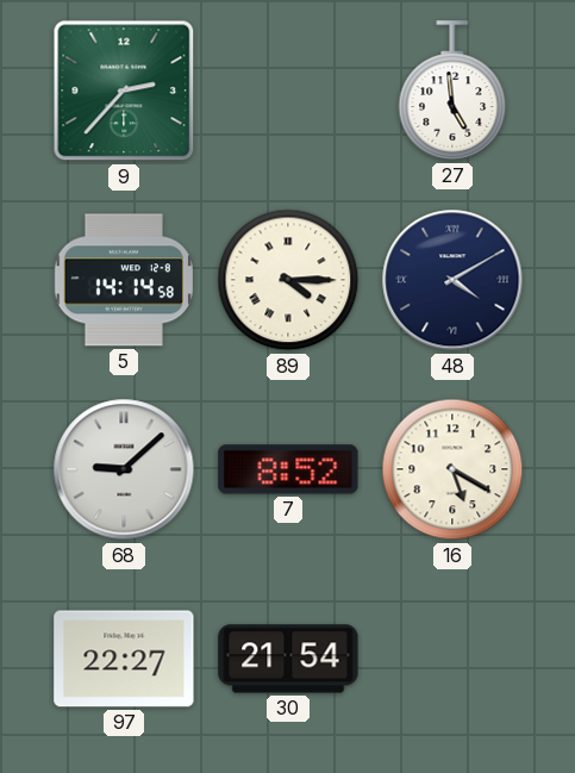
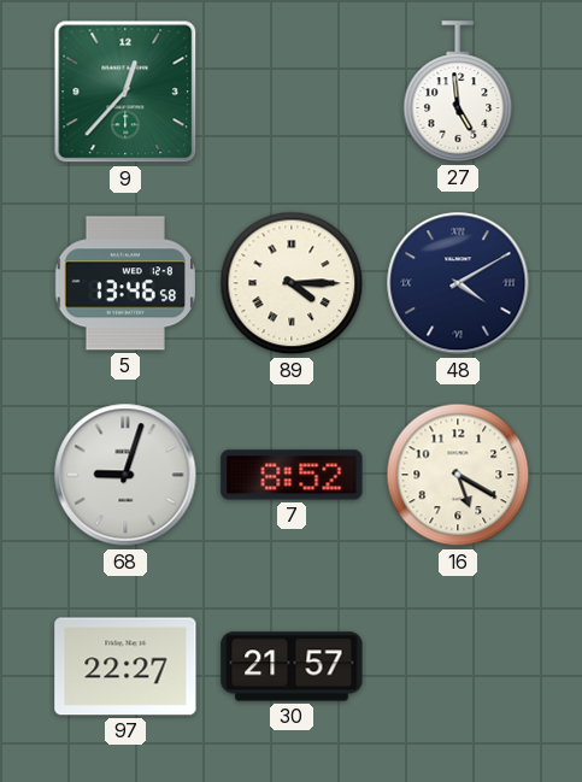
9: 2:37 -> 12:37 (125, 92)
5: 14:14 -> 13:46 (125, 283)
68: 9:08 -> 9:03 (125, 475)
30: 21:54 -> 21:57 (292, 666)
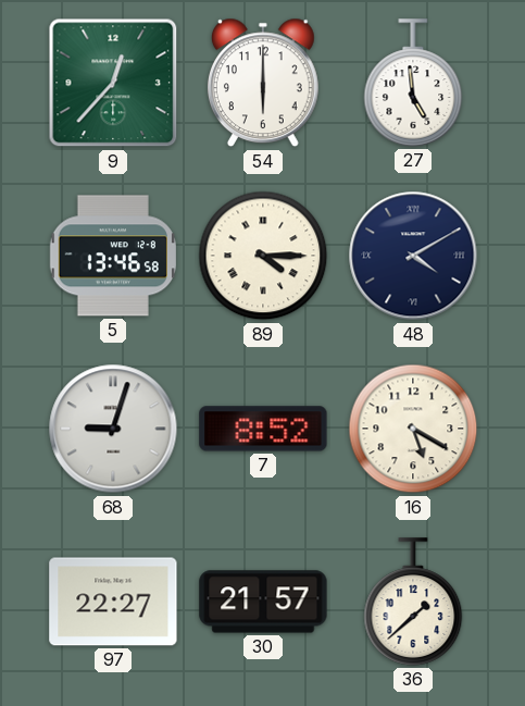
54: none -> 6:00 (263, 83)
36: none -> 1:38 (413, 602)
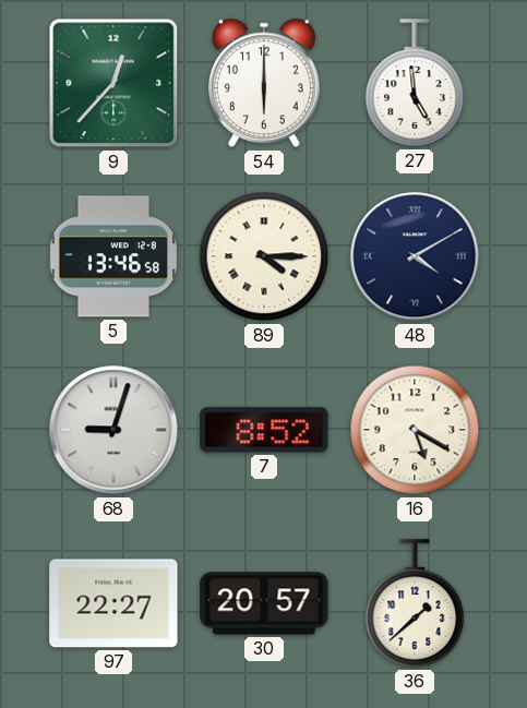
30: 21:57 -> 20:57 (264, 603)
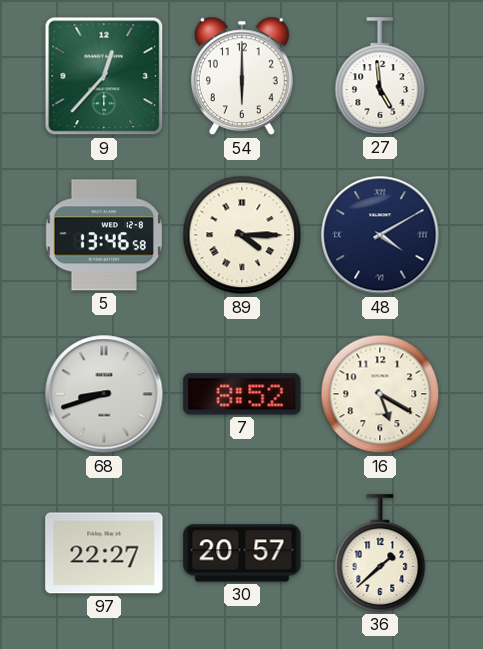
68: 9:03 -> 8:42 (104, 394)
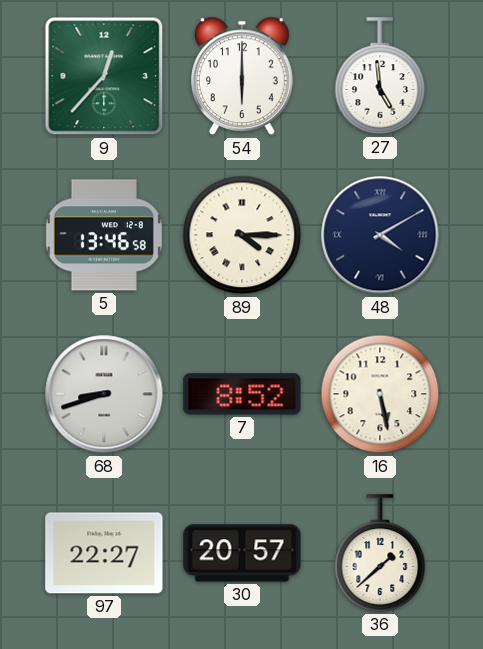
16: 5:20 -> 5:28 (380, 394)
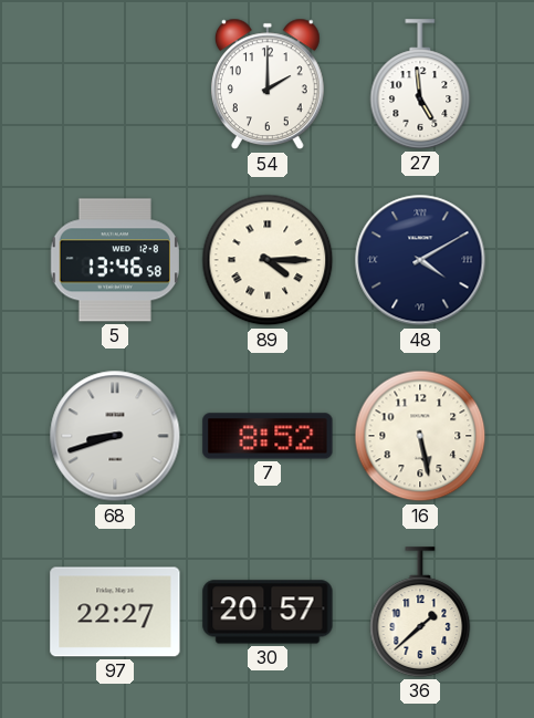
9: 12:37 -> none (104, 76)
54: 6:00 -> 2:00 (268, 84)
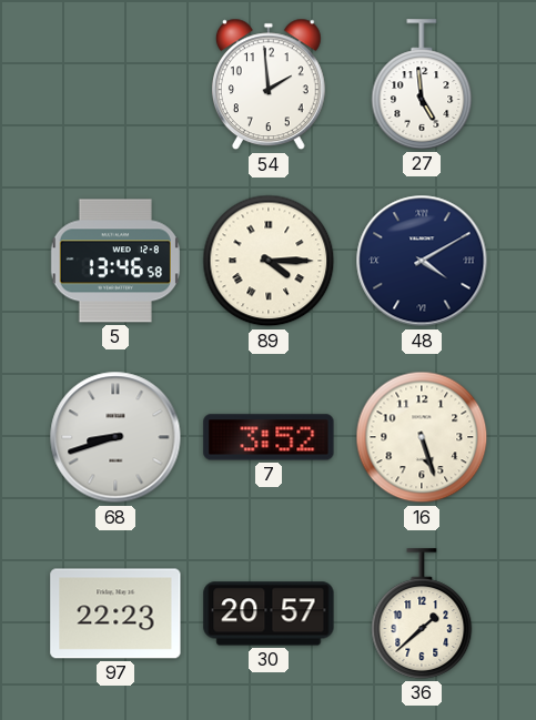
54: 2:00 -> 1:59 (269, 84)
7: 8:52 -> 3:52 (269, 437)
16: 5:28 -> 5:27 (422, 437)
97: 22:27 -> 22:23 (115, 613)
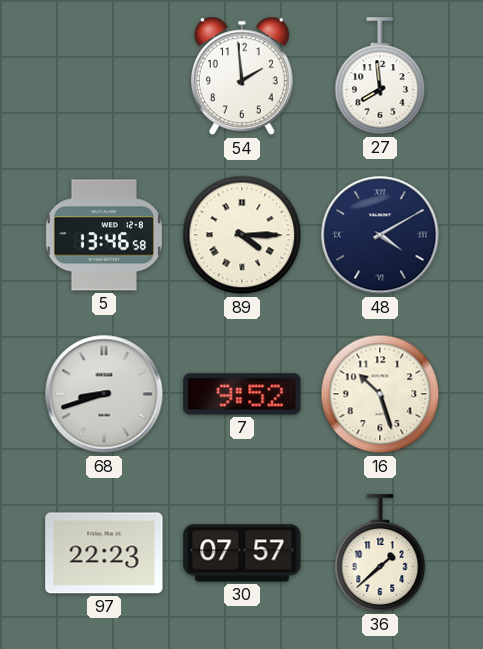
27: 4:59 -> 7:59 (380, 76)
7: 3:52 -> 9:52 (242, 394)
16: 5:27 -> 10:27 (380, 394)
30: 20:57 -> 07:57 (242, 553)
